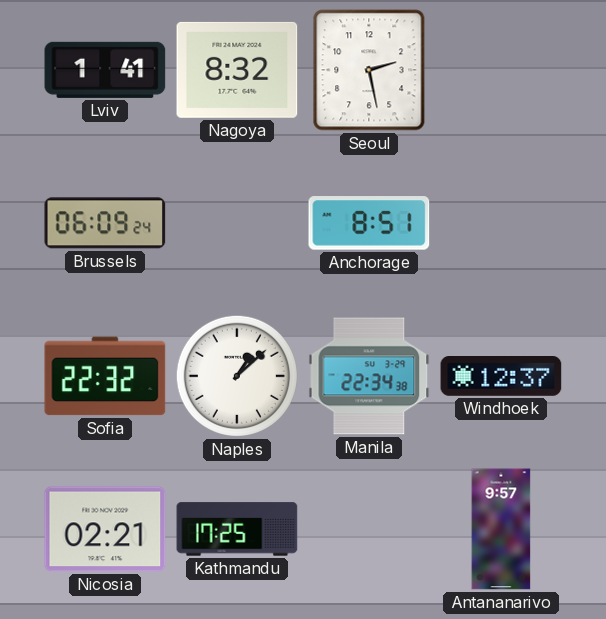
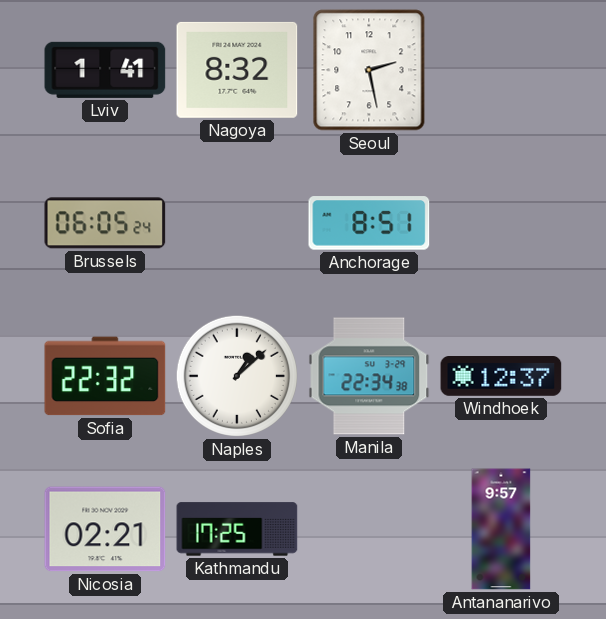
Brussels: 06:09 -> 06:05 (105, 223)
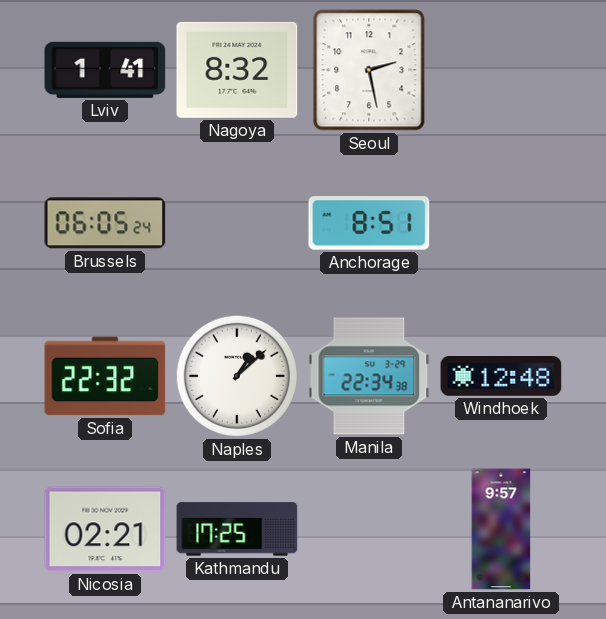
Windhoek: 12:37 -> 12:48 (501, 377)
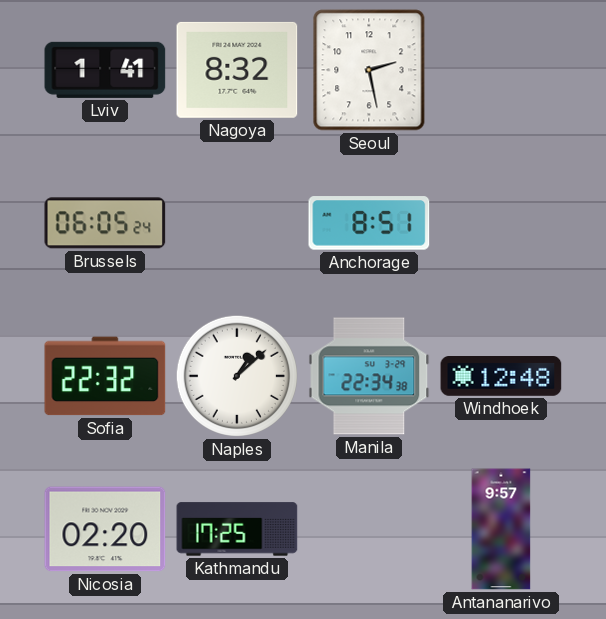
Nicosia: 02:21 -> 02:20 (105, 529)
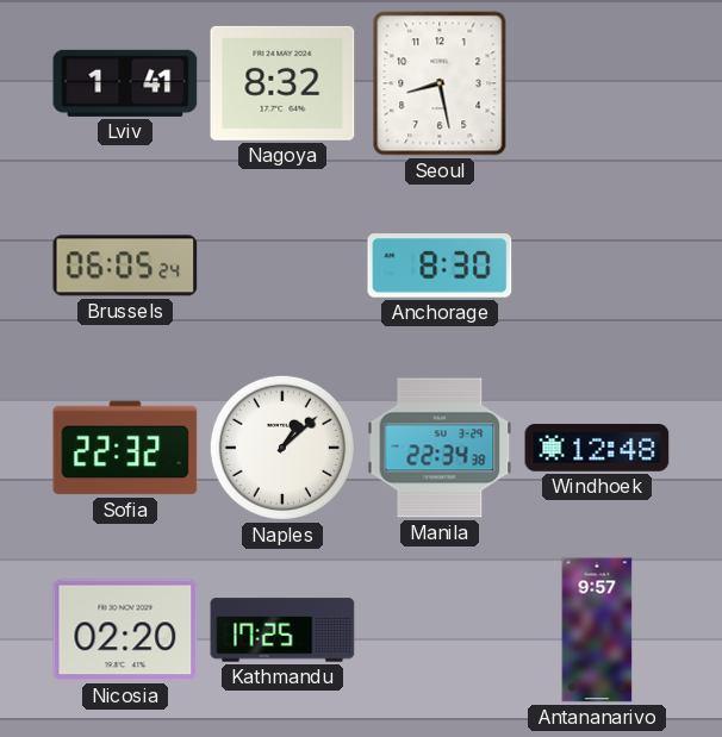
Seoul: 2:28 -> 8:28 (440, 83)
Anchorage: 8:51 -> 8:30 (440, 266)
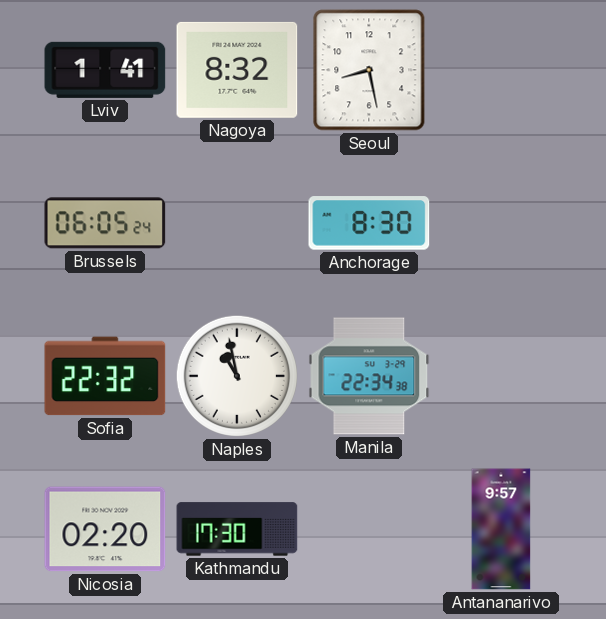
Naples: 1:08 -> 10:58 (237, 376)
Windhoek: 12:48 -> none (597, 449)
Kathmandu: 17:25 -> 17:30 (237, 529)
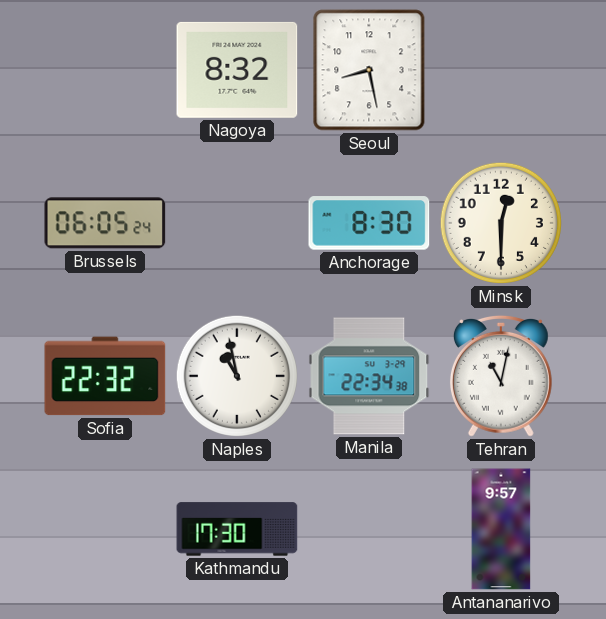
Lviv: 1:41 -> none (105, 70)
Minsk: none -> 12:30 (501, 223)
Tehran: none -> 11:02 (501, 376)
Nicosia: 02:20 -> none (105, 529)
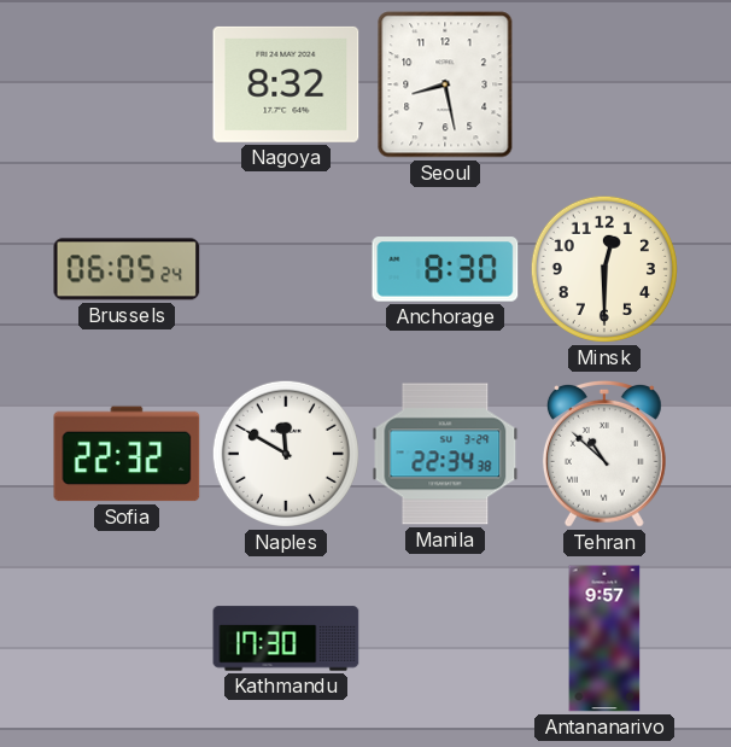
Naples: 10:58 -> 11:50 (286, 454)
Tehran: 11:02 -> 10:52 (604, 454)
